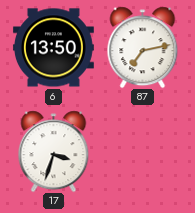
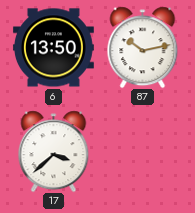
87: 7:13 -> 10:13 (143, 47)
17: 3:33 -> 3:38 (54, 151)
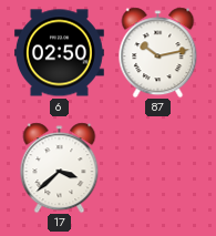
6: 13:50 -> 02:50 (59, 53)
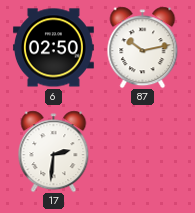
17: 3:38 -> 2:31 (54, 151)
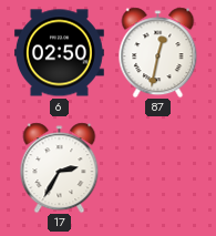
87: 10:13 -> 12:32 (158, 52)
17: 2:31 -> 2:35 (60, 167)
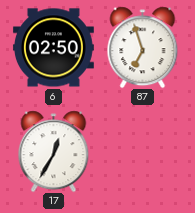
87: 12:32 -> 6:57 (143, 47)
17: 2:35 -> 12:35 (54, 151)
